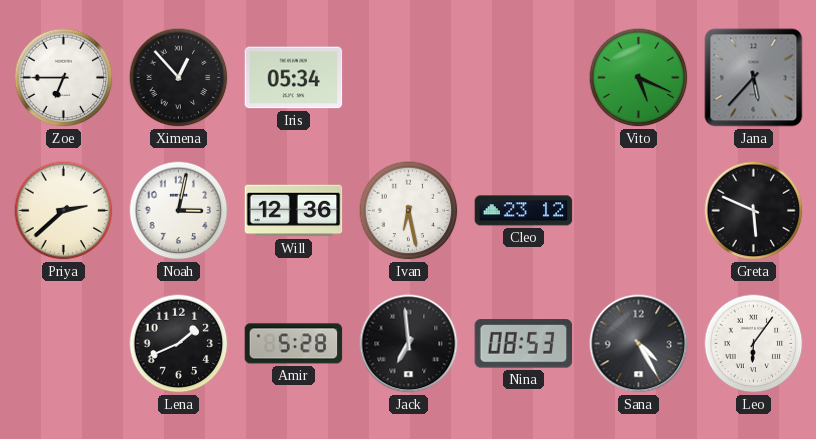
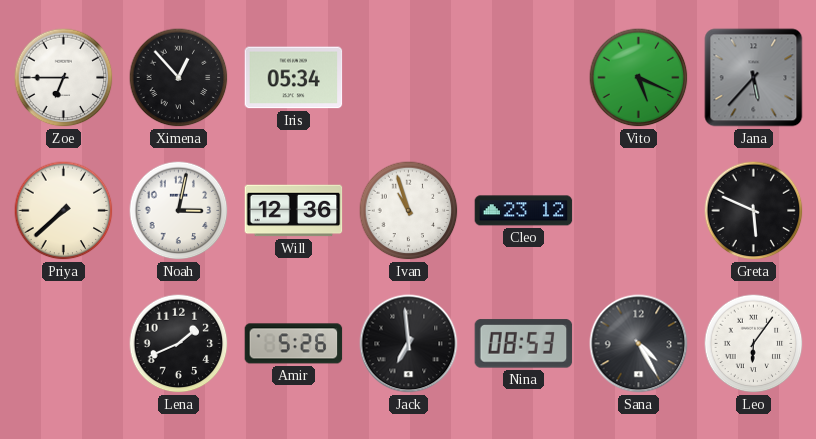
Priya: 2:38 -> 7:38 (64, 211)
Ivan: 6:28 -> 10:57 (409, 211)
Amir: 5:28 -> 5:26 (294, 344)
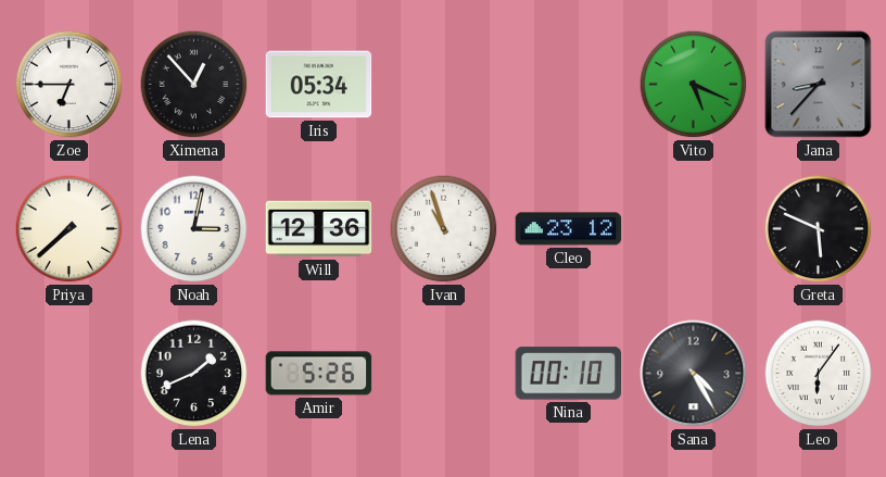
Jana: 5:37 -> 8:37 (819, 85)
Jack: 6:59 -> none (409, 344)
Nina: 08:53 -> 00:10 (569, 374)
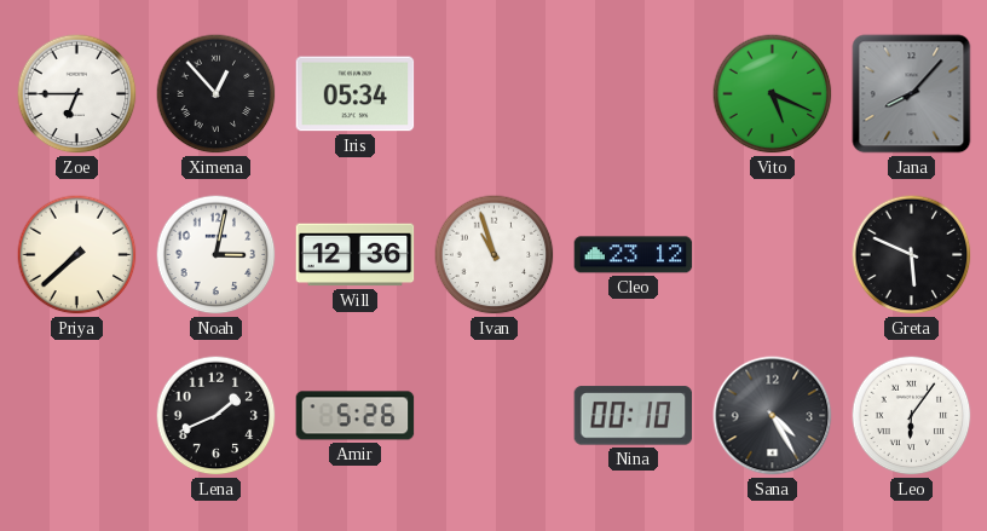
Jana: 8:37 -> 8:07 (912, 94)
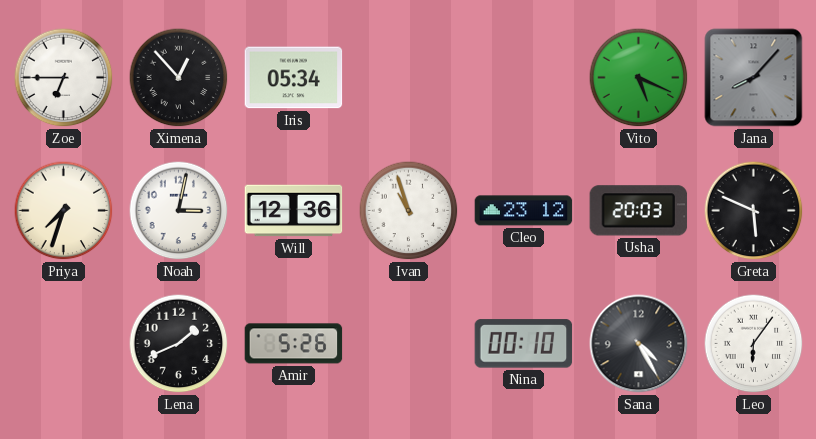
Priya: 7:38 -> 7:33 (64, 211)
Usha: none -> 20:03 (639, 211)
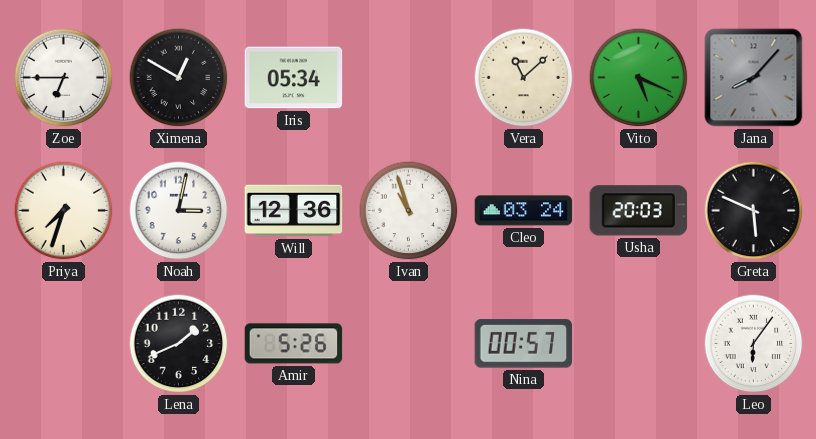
Ximena: 12:53 -> 12:50 (179, 78)
Vera: none -> 11:08 (524, 78)
Cleo: 23:12 -> 03:24 (524, 211)
Nina: 00:10 -> 00:57 (524, 344)
Sana: 4:25 -> none (639, 344)
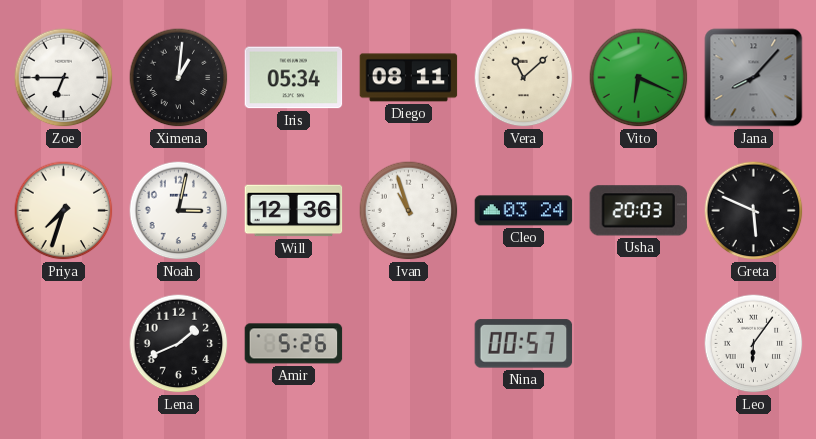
Ximena: 12:50 -> 1:01 (179, 78)
Diego: none -> 08:11 (409, 78)
Vito: 5:19 -> 6:19 (639, 78)
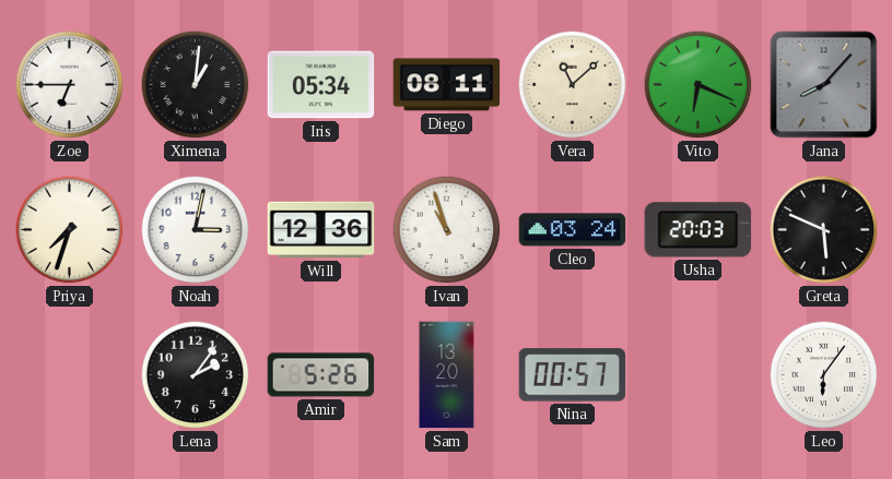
Lena: 1:41 -> 2:06 (196, 375)
Sam: none -> 13:20 (447, 375)
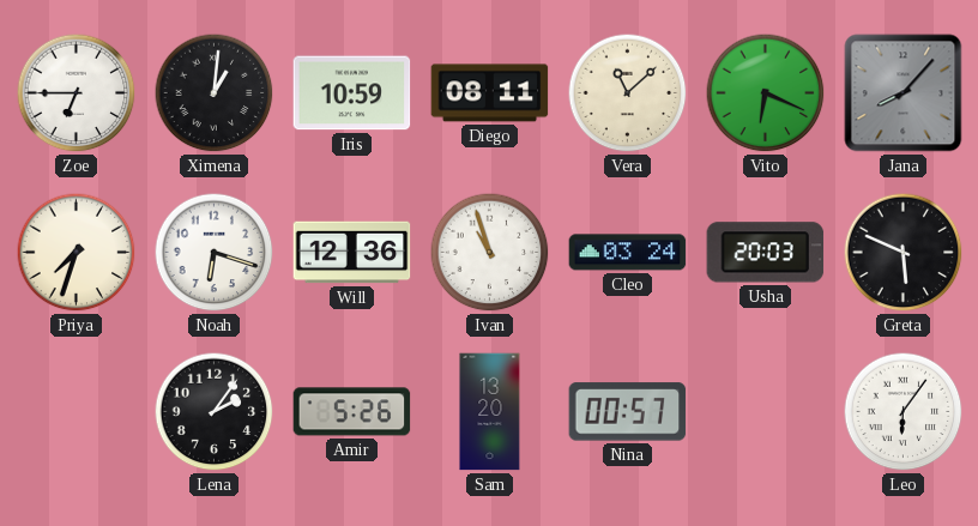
Iris: 05:34 -> 10:59 (352, 93)
Noah: 3:02 -> 6:18 (215, 253)
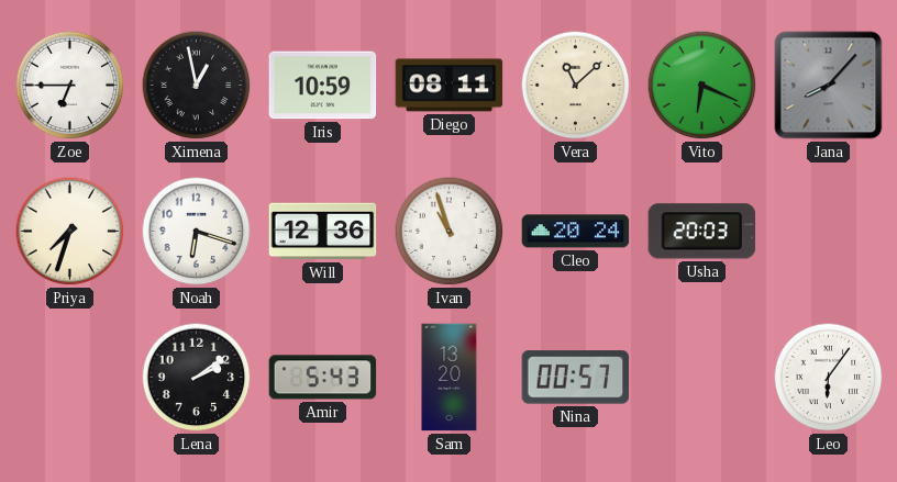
Ximena: 1:01 -> 12:58 (197, 86)
Cleo: 03:24 -> 20:24 (576, 232)
Greta: 5:49 -> none (904, 253)
Lena: 2:06 -> 2:09 (197, 378)
Amir: 5:26 -> 5:43 (323, 378)
